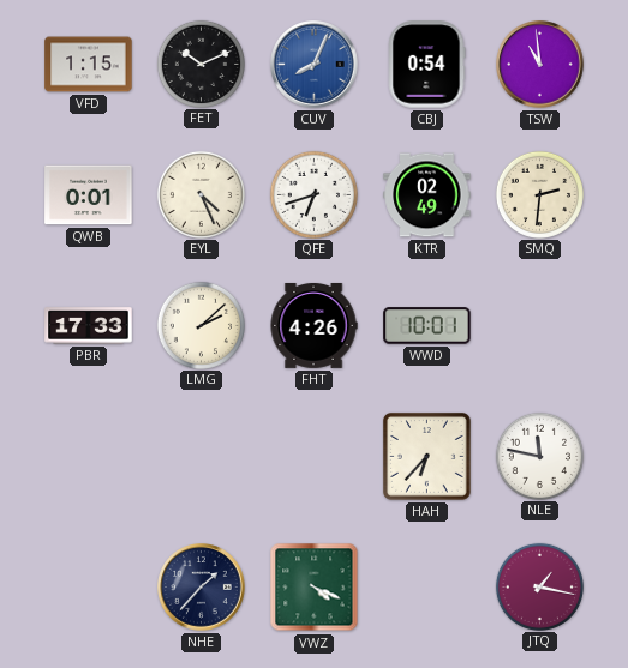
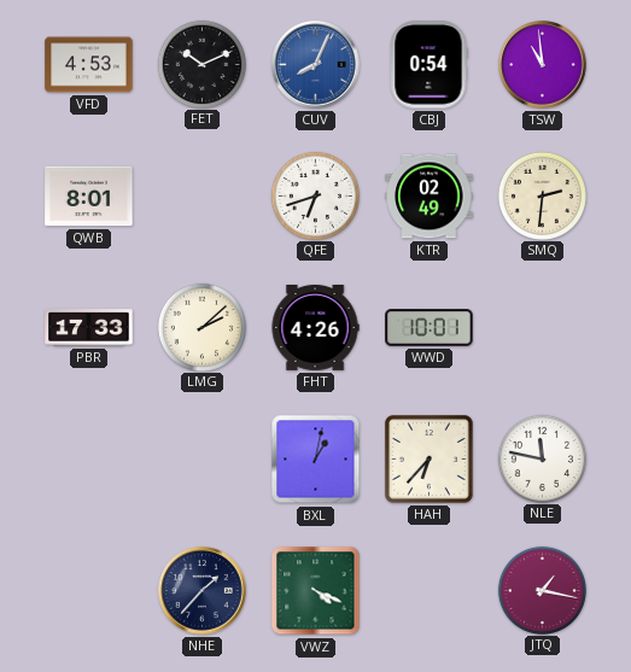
VFD: 1:15 -> 4:53 (89, 65)
QWB: 0:01 -> 8:01 (89, 197)
EYL: 4:26 -> none (201, 194)
BXL: none -> 1:02 (316, 460)
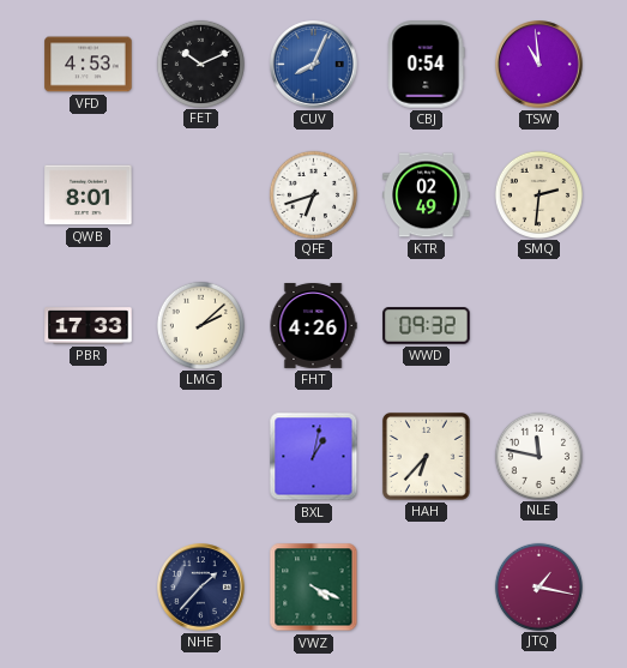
WWD: 10:01 -> 09:32 (427, 326)
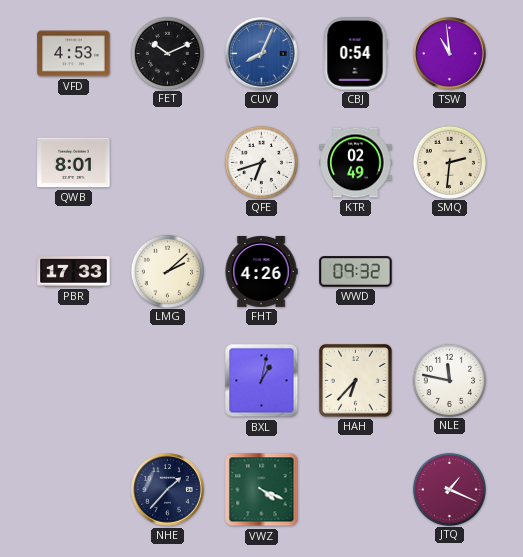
JTQ: 1:17 -> 1:19 (449, 489)
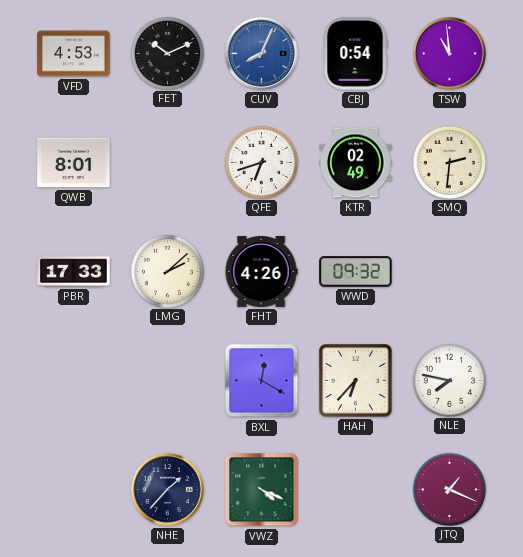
BXL: 1:02 -> 12:20 (262, 381)
NLE: 11:47 -> 7:47 (449, 380)
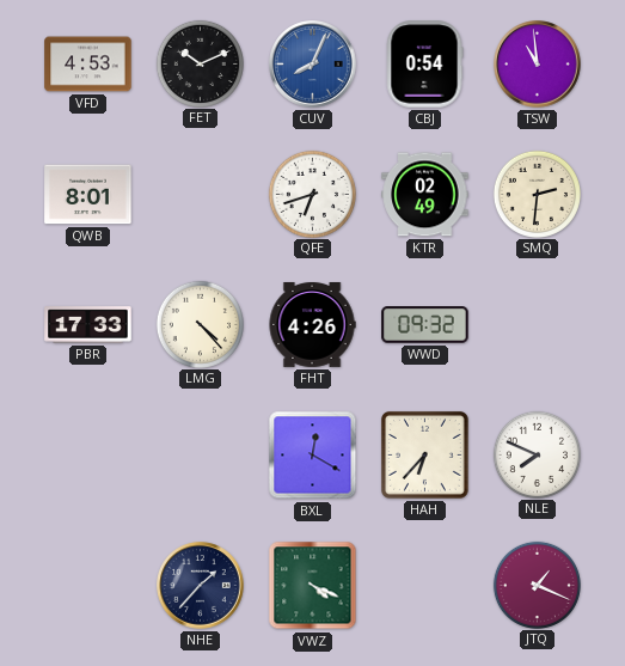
LMG: 2:08 -> 4:23 (200, 324)
NLE: 7:47 -> 7:49 (537, 454)
